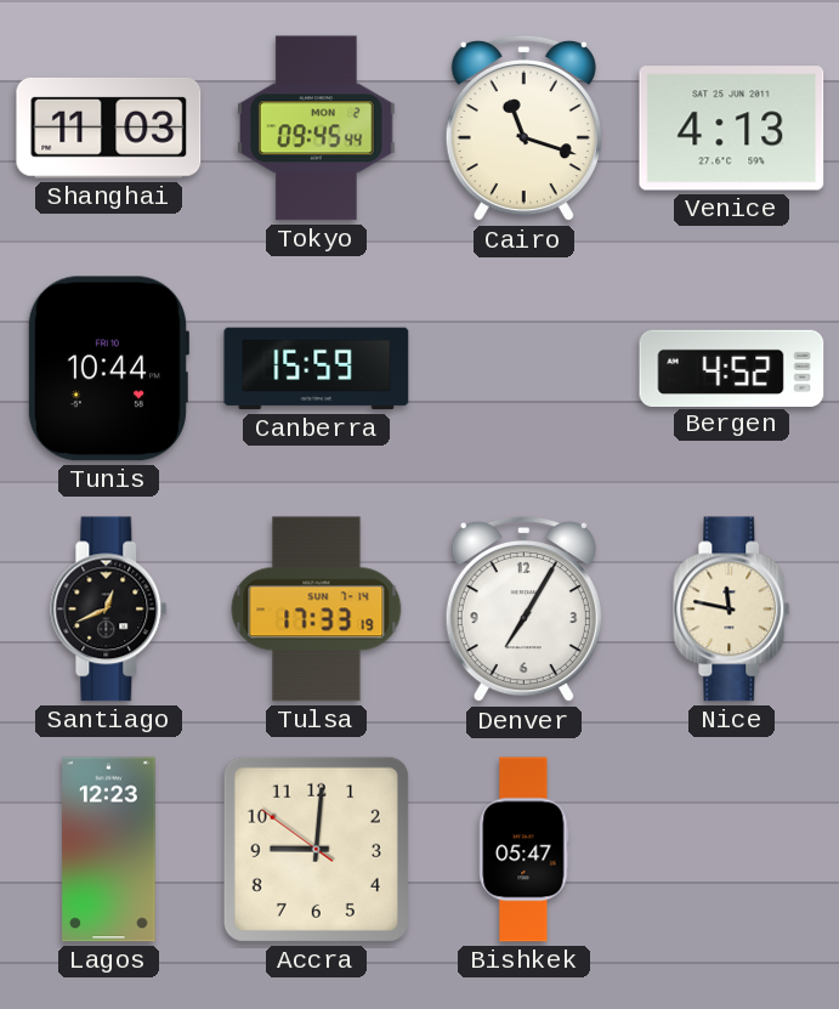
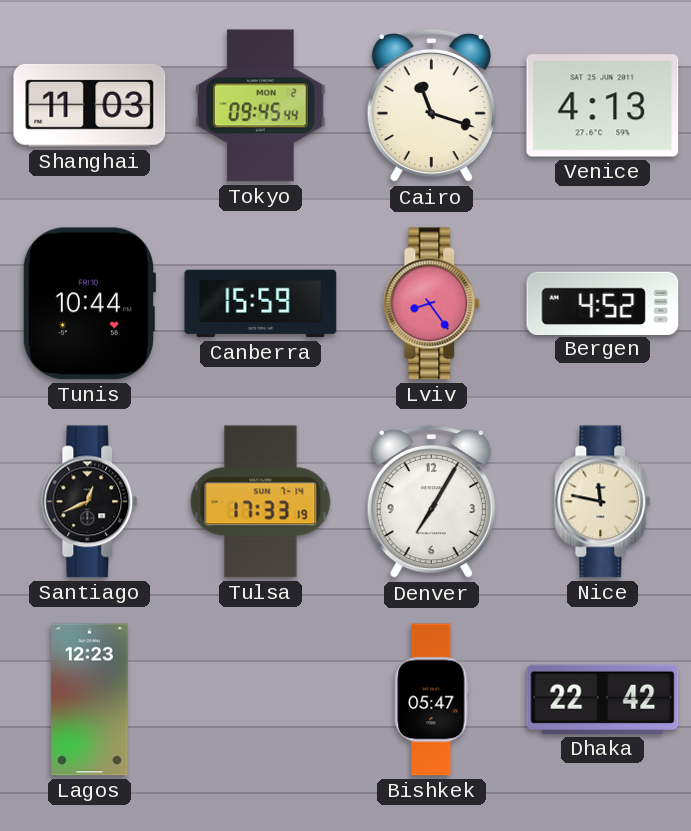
Lviv: none -> 8:24 (432, 304)
Accra: 9:00 -> none (316, 849)
Dhaka: none -> 22:42 (603, 699)
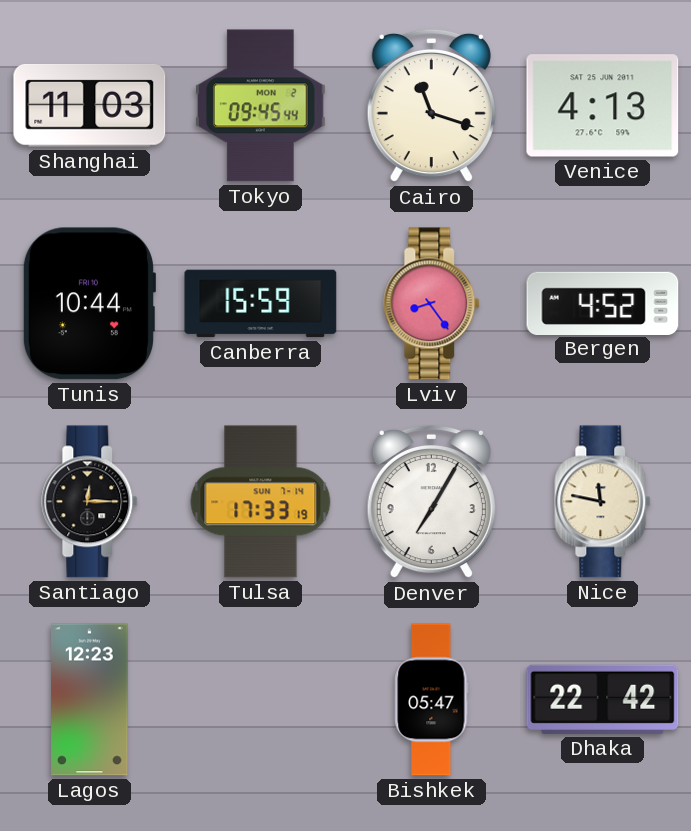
Santiago: 12:41 -> 12:15 (90, 502)
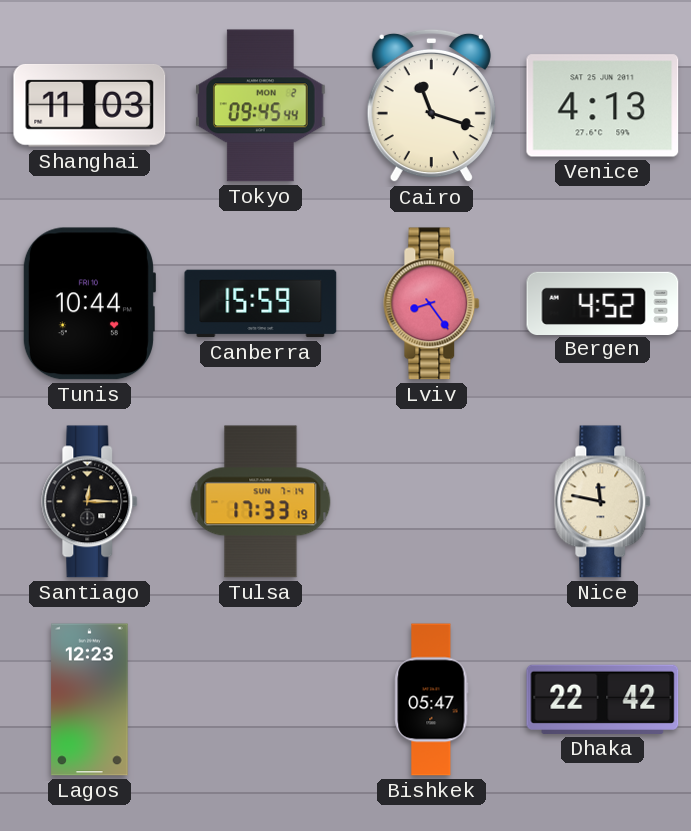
Denver: 7:05 -> none (431, 502)
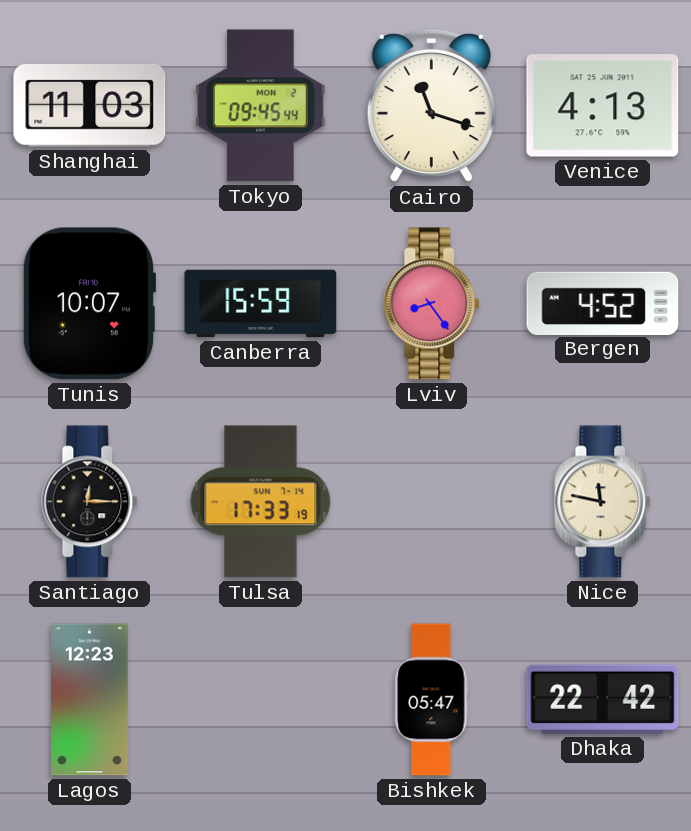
Tunis: 10:44 -> 10:07 (89, 304)
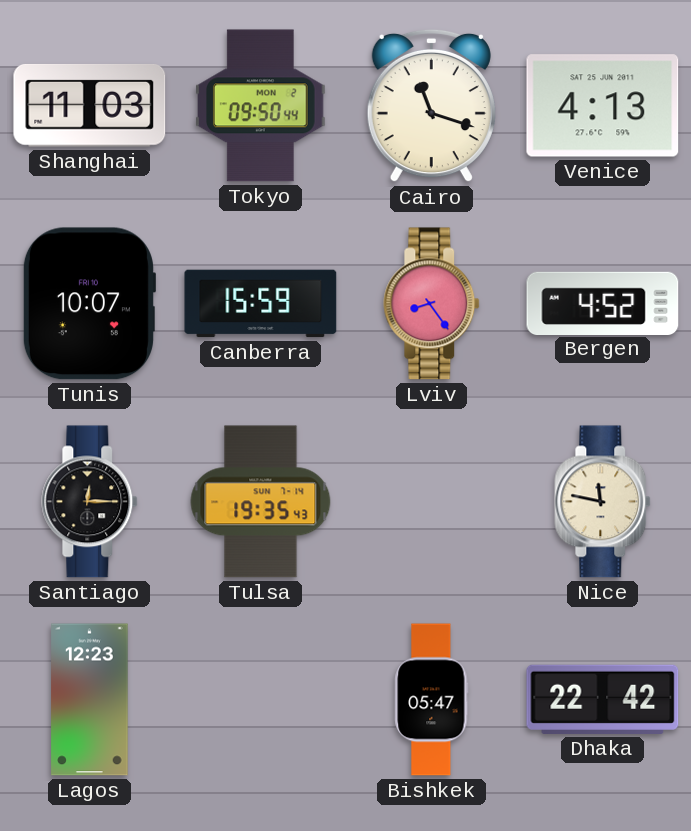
Tokyo: 09:45 -> 09:50 (261, 106)
Tulsa: 17:33 -> 19:35 (261, 502)
